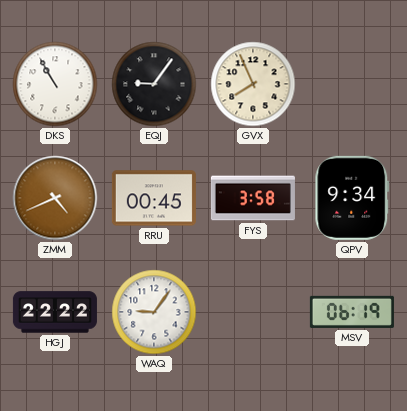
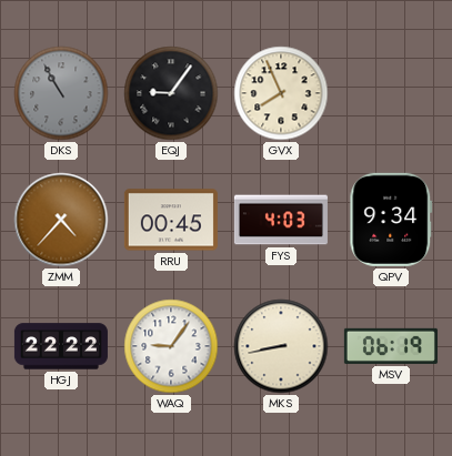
DKS dial: white -> grey (61, 93)
ZMM: 4:41 -> 4:37 (61, 220)
FYS: 3:58 -> 4:03 (281, 220)
MKS: none -> 8:43 (281, 346)
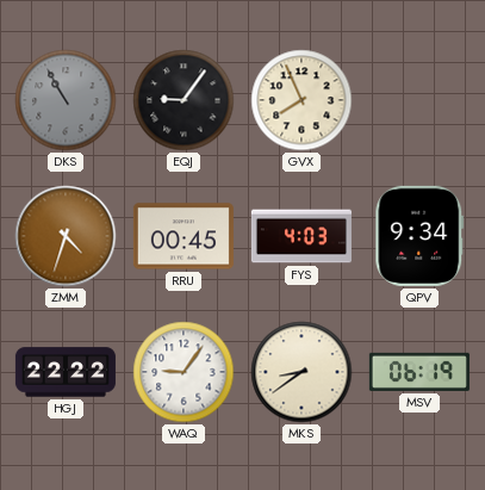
ZMM: 4:37 -> 4:33 (66, 236)
MKS: 8:43 -> 8:39 (301, 372)
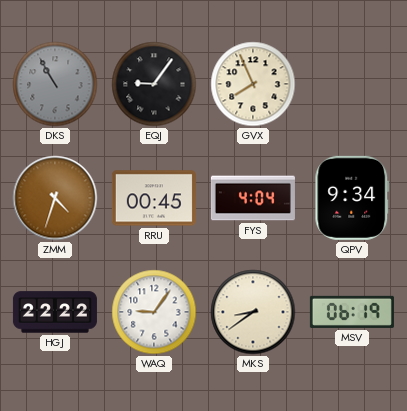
FYS: 4:03 -> 4:04 (253, 198)
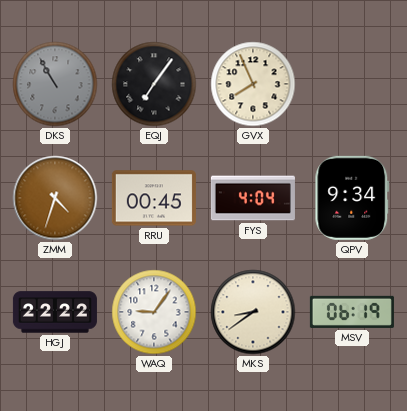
EQJ: 9:06 -> 7:06 (154, 84)
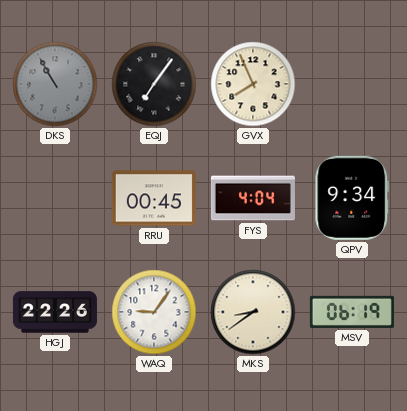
ZMM: 4:33 -> none (55, 198)
HGJ: 22:22 -> 22:26 (55, 312)
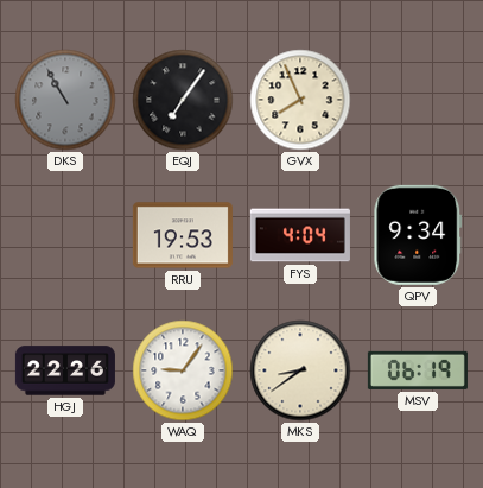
RRU: 00:45 -> 19:53 (183, 235)
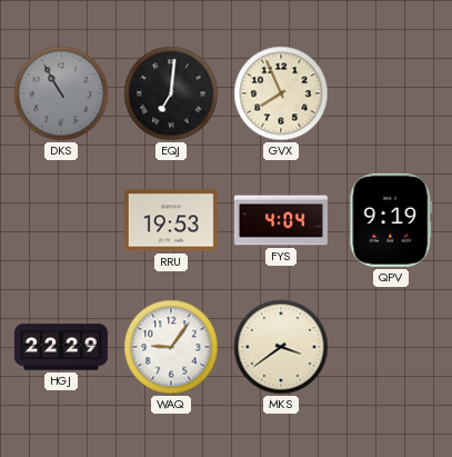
EQJ: 7:06 -> 7:01 (171, 93)
QPV: 9:34 -> 9:19 (391, 220)
HGJ: 22:26 -> 22:29 (61, 347)
MKS: 8:39 -> 3:39 (281, 347)
MSV: 06:19 -> none (418, 370)
